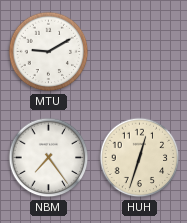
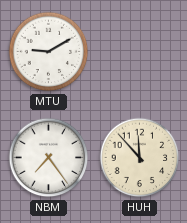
HUH: 12:33 -> 11:53 (140, 158)
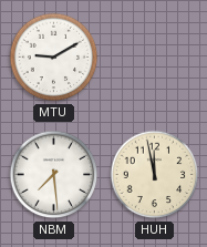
NBM: 7:24 -> 7:29 (54, 175)
HUH: 11:53 -> 11:58 (155, 175)
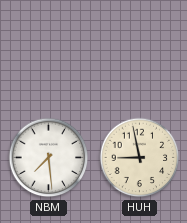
MTU: 9:10 -> none (54, 58)
HUH: 11:58 -> 8:58 (140, 158)
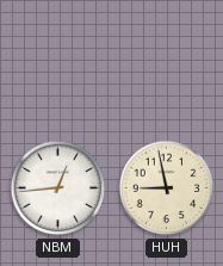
NBM: 7:29 -> 12:44 (58, 188)
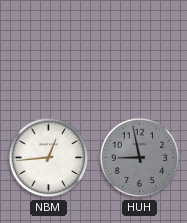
HUH dial: cream -> grey (140, 158)
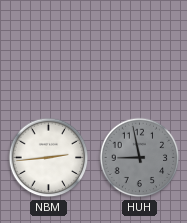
NBM: 12:44 -> 2:44 (49, 158)
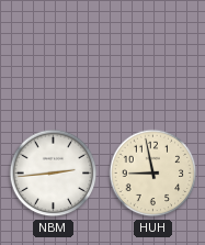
HUH dial: grey -> cream (153, 174)
